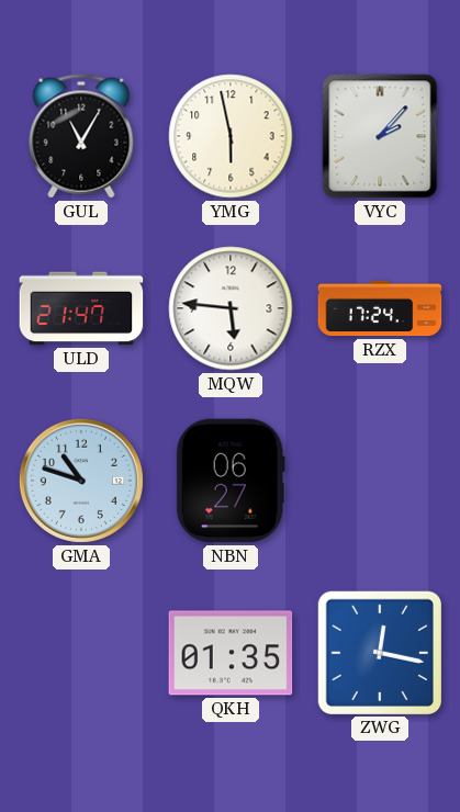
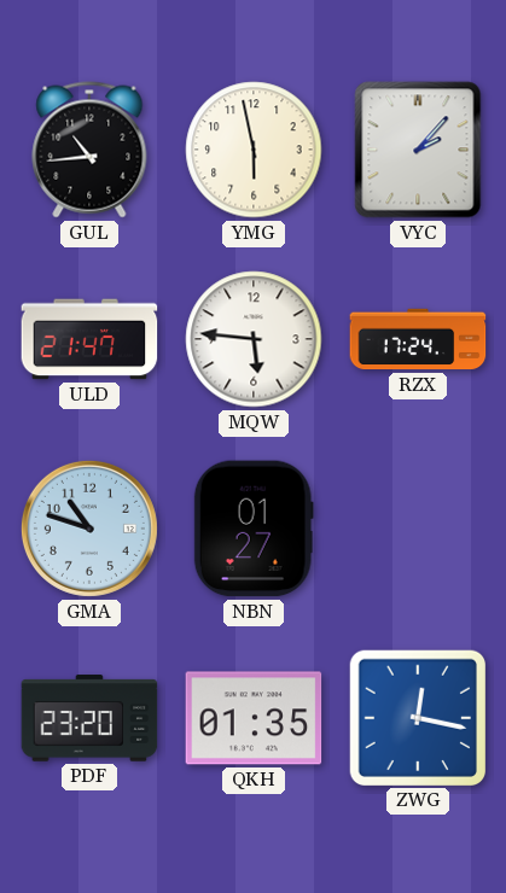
GUL: 11:05 -> 10:44 (89, 150)
NBN: 06:27 -> 01:27 (254, 529)
PDF: none -> 23:20 (89, 718)
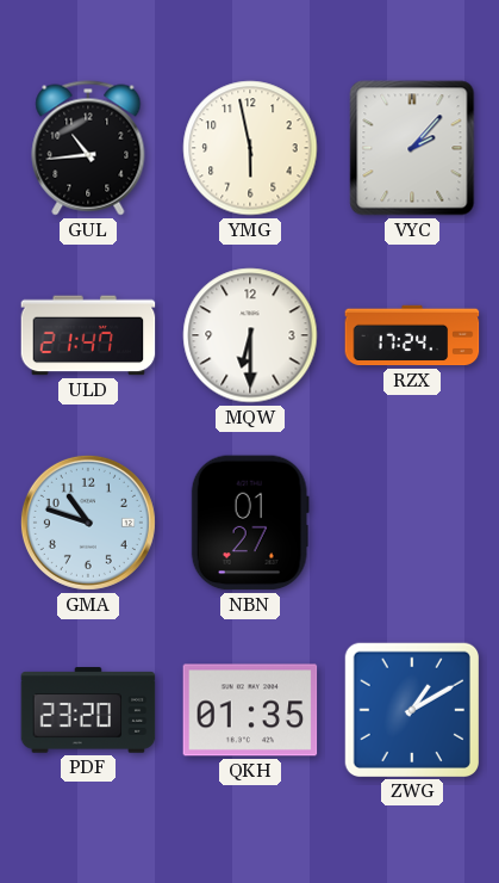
MQW: 5:46 -> 6:30 (250, 335)
ZWG: 12:17 -> 1:10 (411, 709)
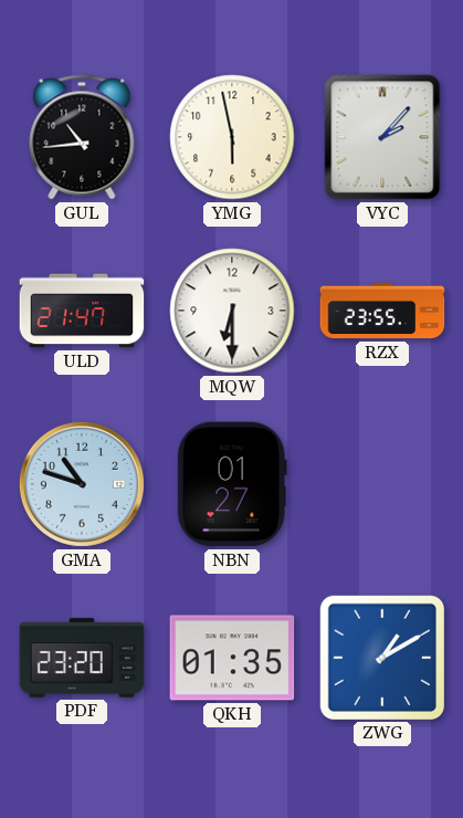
RZX: 17:24 -> 23:55 (382, 311)
